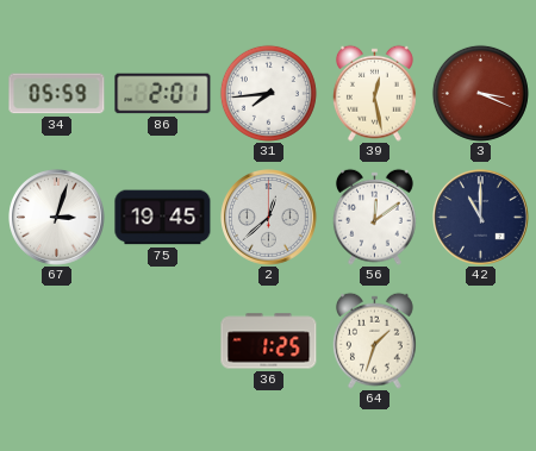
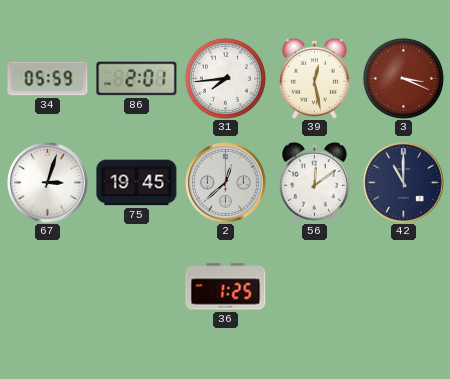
64: 1:33 -> none (374, 340)
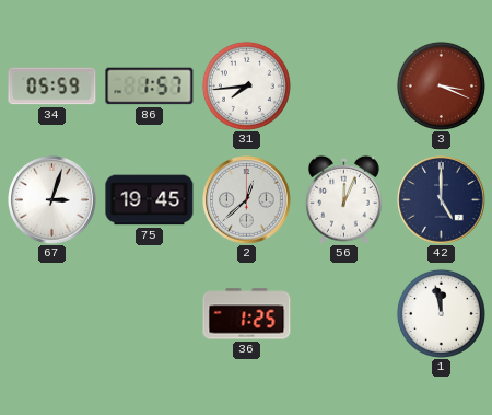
86: 2:01 -> 1:57 (150, 87)
39: 12:28 -> none (314, 78)
56: 12:09 -> 12:04 (343, 199)
42: 11:00 -> 5:00 (442, 200)
1: none -> 11:58 (441, 313)
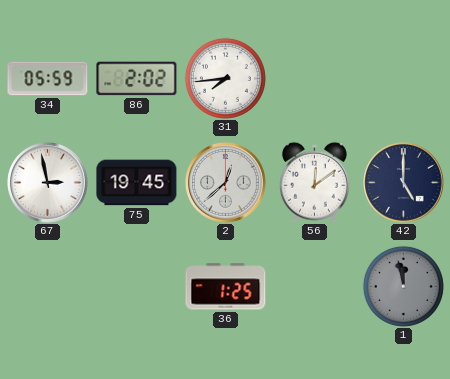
86: 1:57 -> 2:02 (137, 79)
3: 3:19 -> none (441, 85)
67: 3:03 -> 2:58 (48, 183)
56: 12:04 -> 12:09 (314, 182)
1 dial: white -> grey (403, 286)
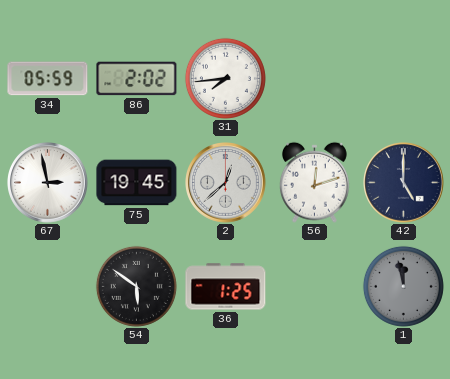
56: 12:09 -> 12:12 (314, 182)
54: none -> 5:51 (136, 286)
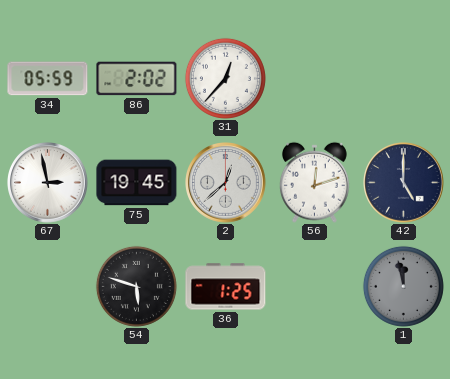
31: 7:44 -> 12:37 (225, 78)
54: 5:51 -> 5:48 (136, 286)
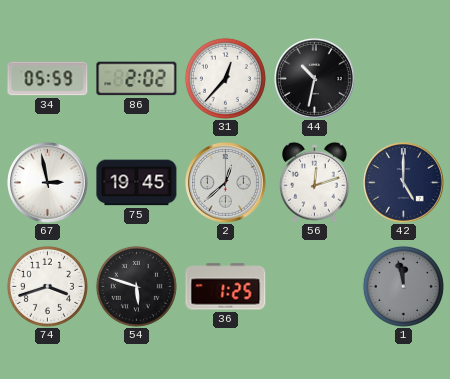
44: none -> 10:32 (315, 79)
74: none -> 3:42 (47, 286)
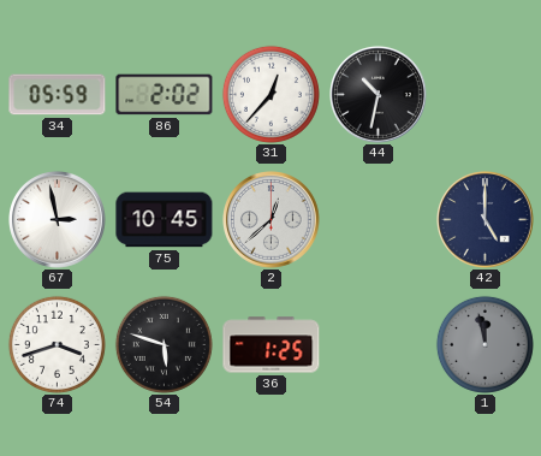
75: 19:45 -> 10:45 (165, 220)
56: 12:12 -> none (314, 182)
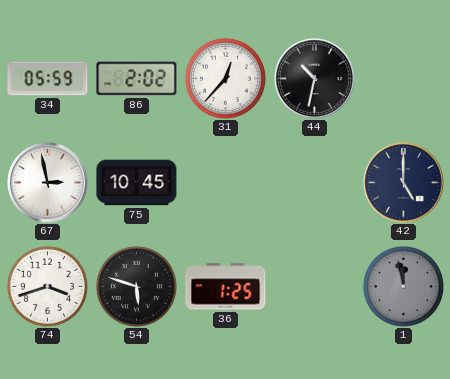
2: 12:38 -> none (272, 220)
